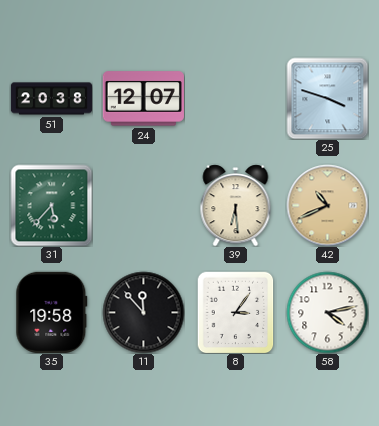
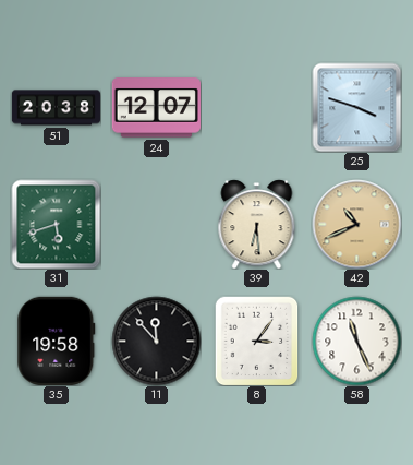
31: 5:37 -> 5:42 (56, 224)
58: 4:13 -> 11:26 (356, 341)
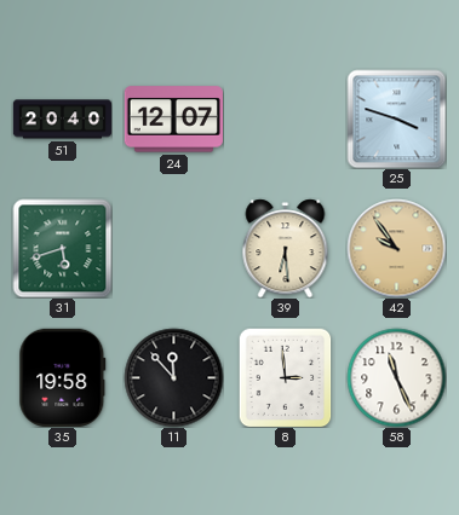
51: 20:38 -> 20:40 (62, 120)
42: 10:41 -> 9:54 (396, 248)
8: 3:06 -> 2:59 (286, 377)
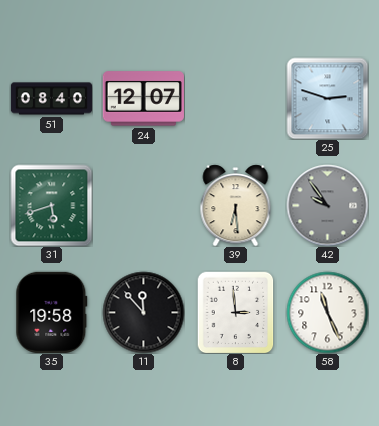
51: 20:40 -> 08:40 (51, 99)
25: 3:48 -> 2:48 (327, 98)
42 dial: champagne -> grey (327, 205)
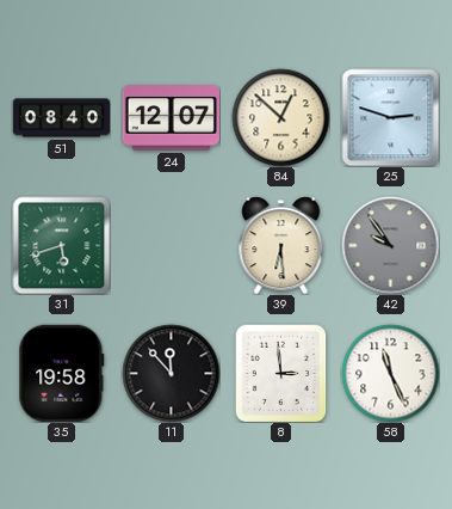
84: none -> 12:52 (280, 117)
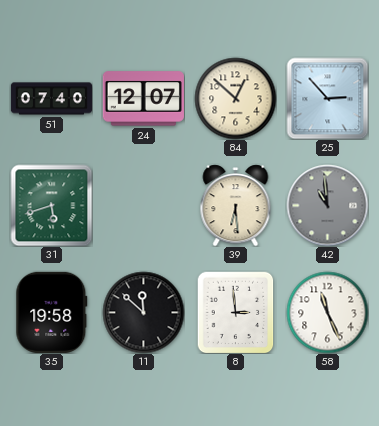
51: 08:40 -> 07:40 (51, 99)
25: 2:48 -> 2:53 (327, 98)
42: 9:54 -> 10:59 (327, 205)
11: 11:53 -> 11:52 (143, 312)
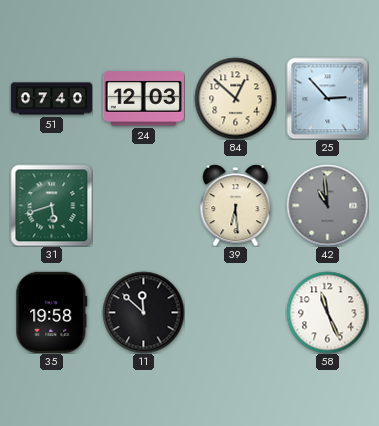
24: 12:07 -> 12:03 (143, 99)
8: 2:59 -> none (236, 312)
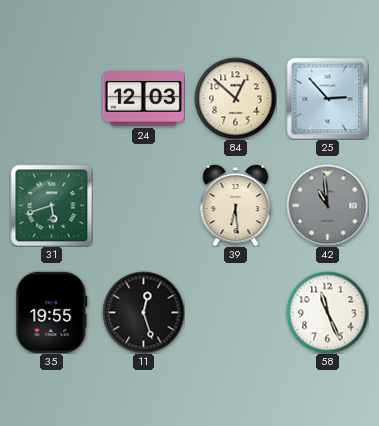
51: 07:40 -> none (51, 99)
35: 19:58 -> 19:55 (52, 312)
11: 11:52 -> 12:27 (143, 312)
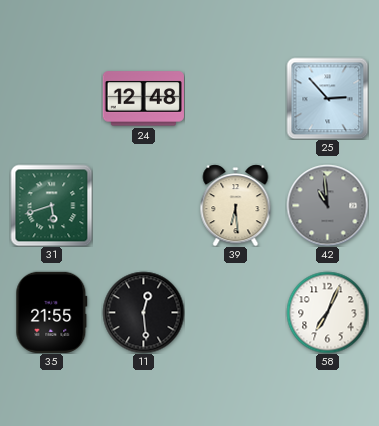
24: 12:03 -> 12:48 (143, 99)
84: 12:52 -> none (235, 98)
35: 19:55 -> 21:55 (52, 312)
11: 12:27 -> 12:29 (143, 312)
58: 11:26 -> 7:04 (327, 312)
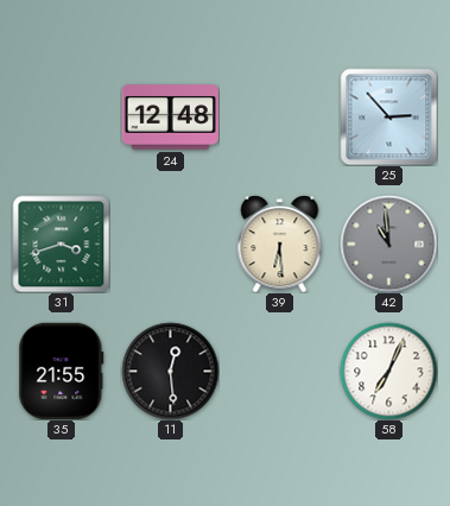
31: 5:42 -> 3:42 (61, 243)
